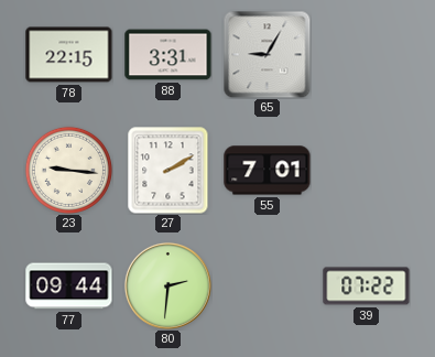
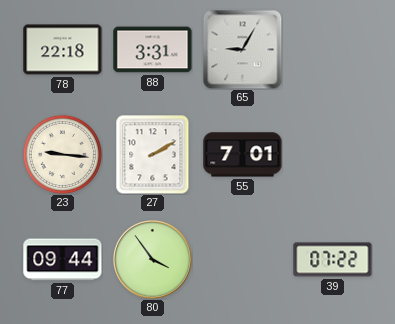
78: 22:15 -> 22:18 (63, 50)
80: 2:31 -> 3:54 (152, 259)
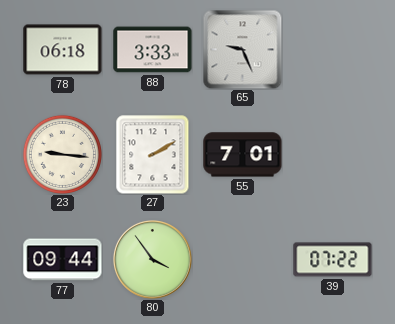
78: 22:18 -> 06:18 (63, 50)
88: 3:31 -> 3:33 (153, 50)
65: 9:05 -> 9:26 (242, 49)
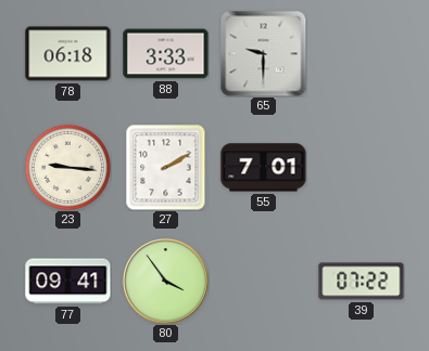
65: 9:26 -> 9:30 (263, 53)
77: 09:44 -> 09:41 (68, 282)
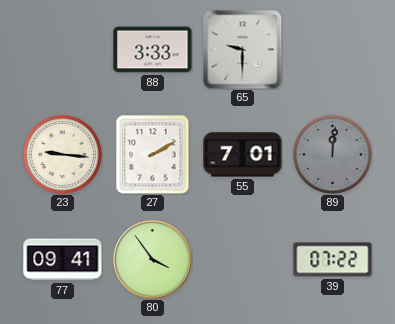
78: 06:18 -> none (68, 54)
89: none -> 12:01 (332, 154)
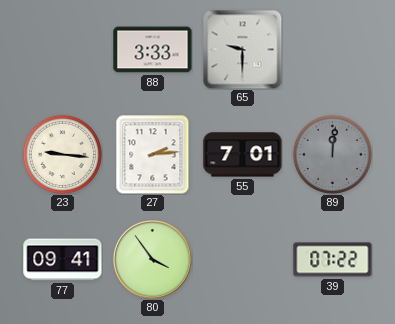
27: 2:10 -> 2:14 (153, 155)
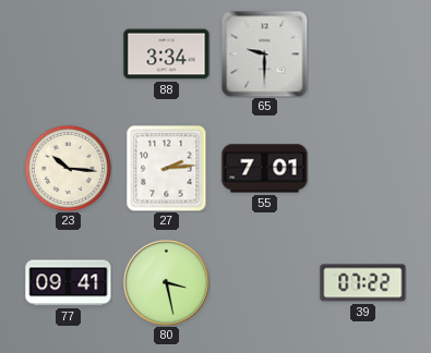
88: 3:33 -> 3:34 (167, 54)
23: 9:16 -> 10:16 (68, 168)
89: 12:01 -> none (332, 154)
80: 3:54 -> 3:28 (166, 282)
